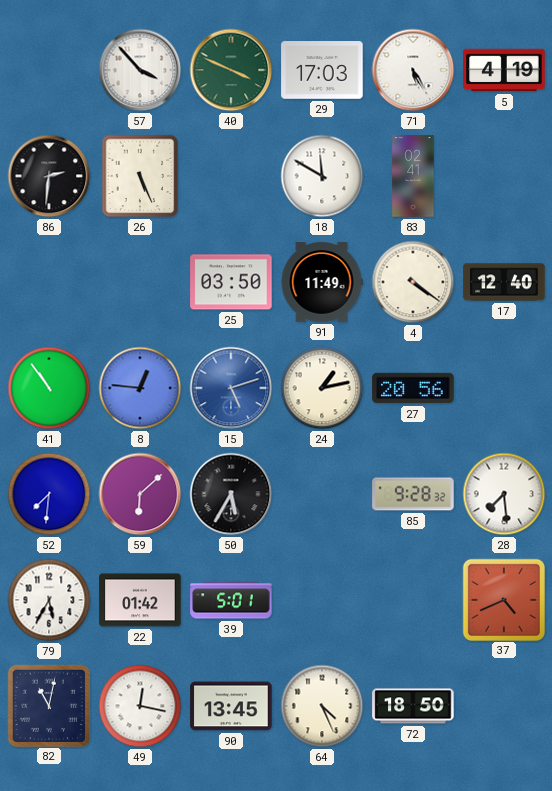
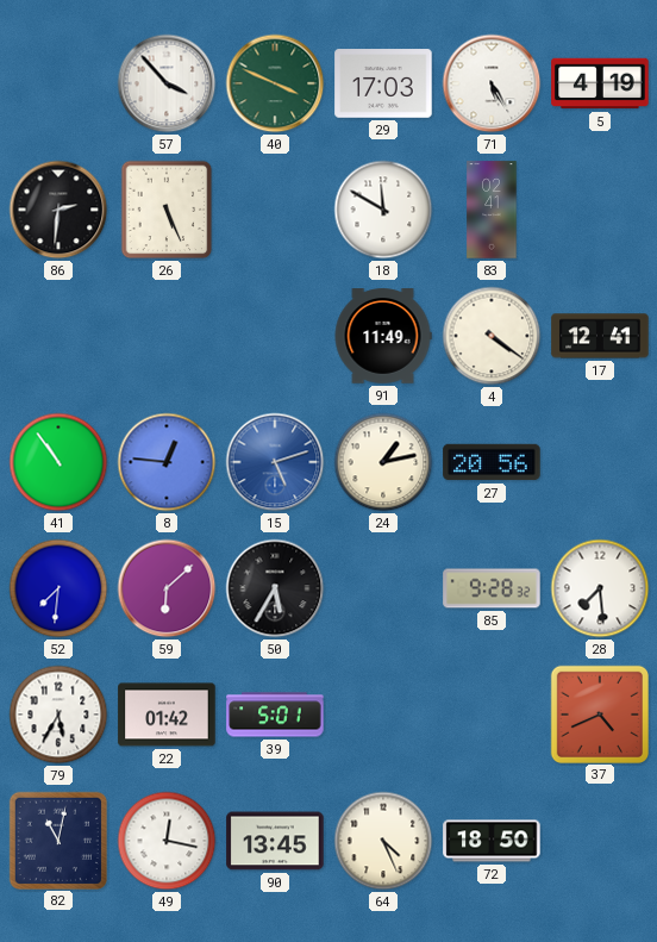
25: 03:50 -> none (231, 282)
17: 12:40 -> 12:41 (600, 336)
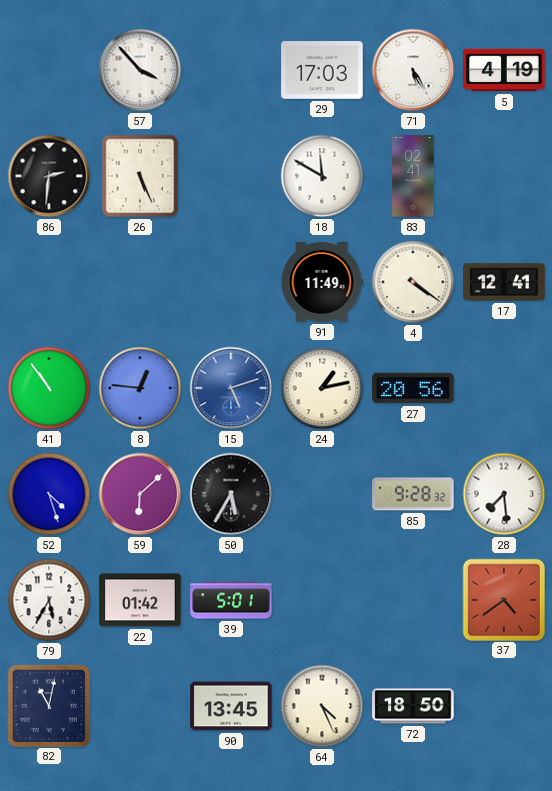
40: 3:49 -> none (275, 83)
52: 7:31 -> 4:27 (49, 494)
37: 4:41 -> 4:39 (503, 599)
49: 12:17 -> none (167, 841)
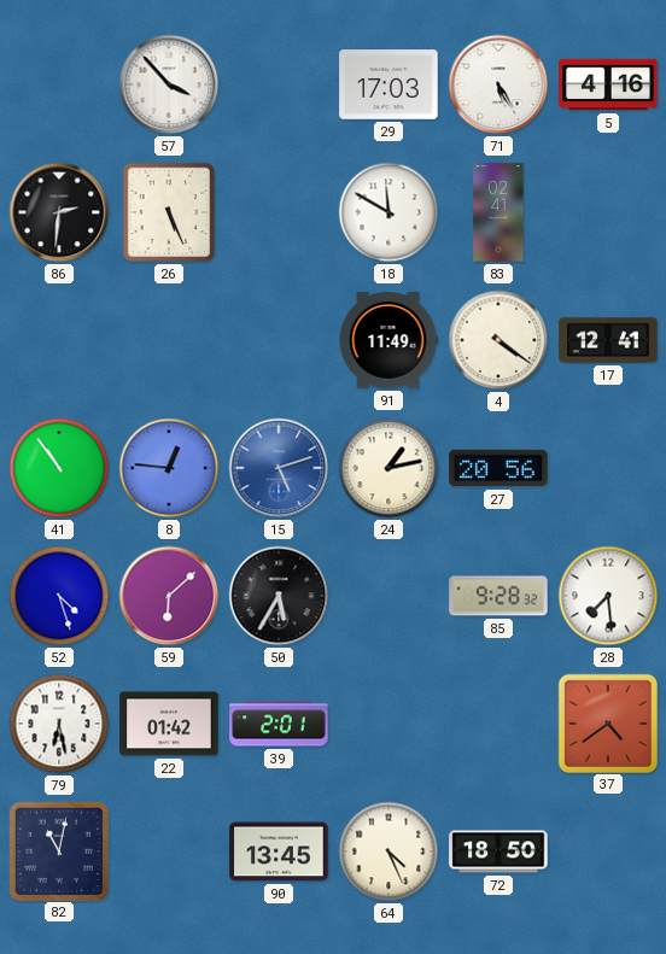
5: 4:19 -> 4:16 (608, 84)
79: 5:35 -> 6:28 (59, 724)
39: 5:01 -> 2:01 (279, 724)
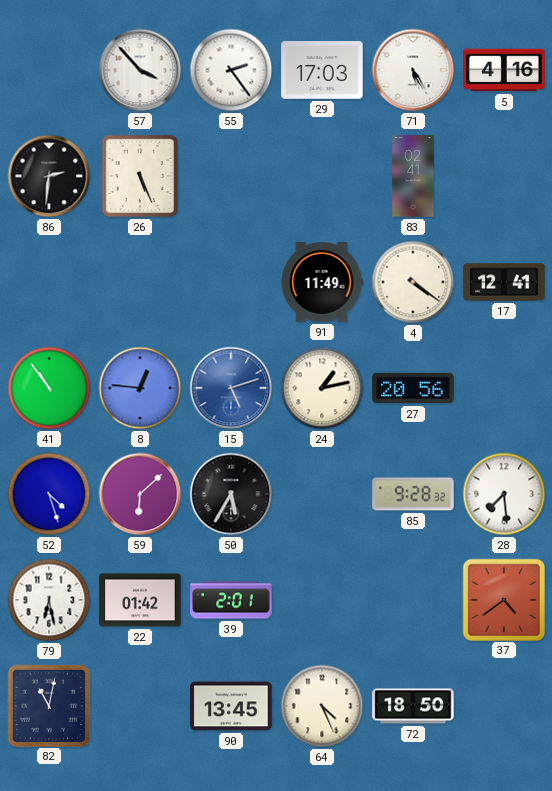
55: none -> 2:24 (231, 70)
18: 11:50 -> none (388, 212)
